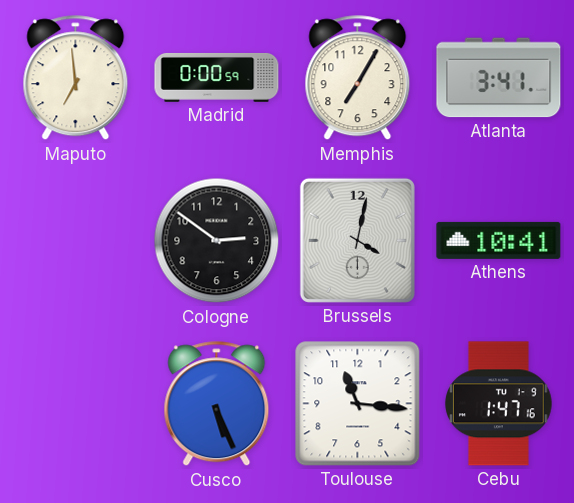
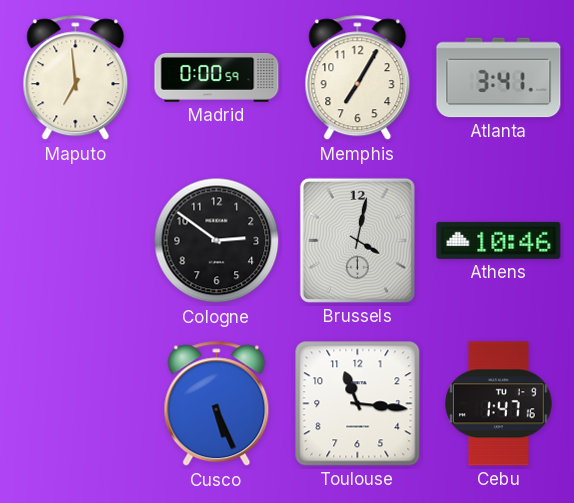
Athens: 10:41 -> 10:46 (499, 240)
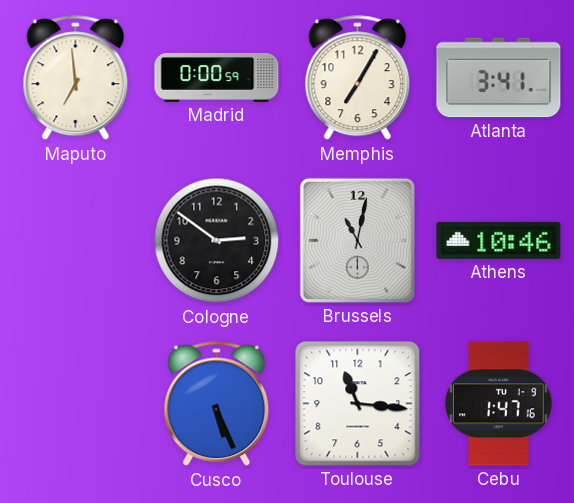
Brussels: 4:02 -> 11:02 (357, 240)
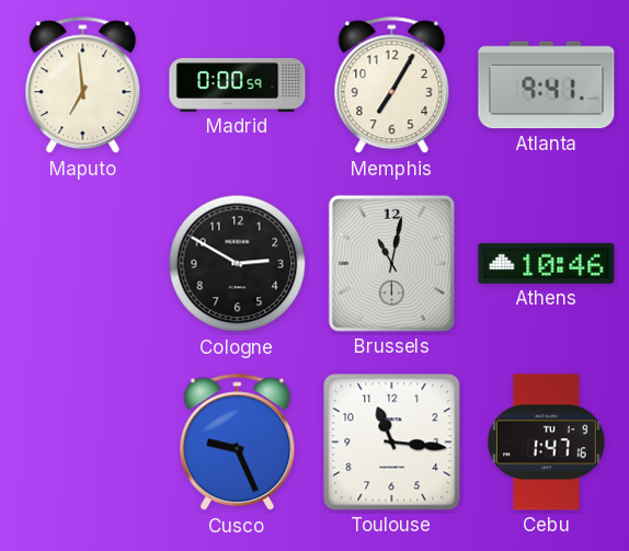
Atlanta: 3:41 -> 9:41 (547, 85)
Cologne: 2:51 -> 2:50 (238, 264)
Cusco: 5:26 -> 9:26 (238, 443)
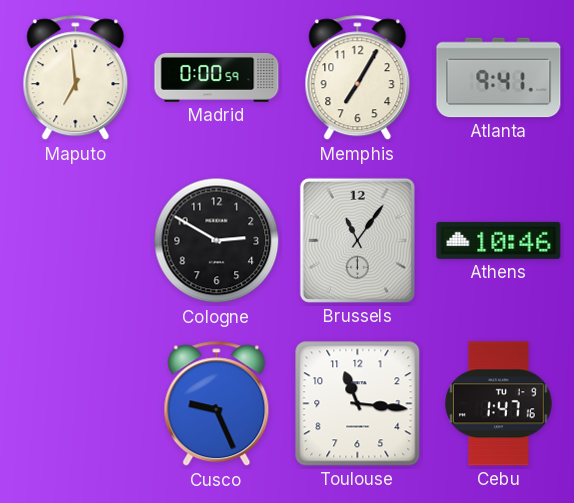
Brussels: 11:02 -> 11:06 (357, 240)
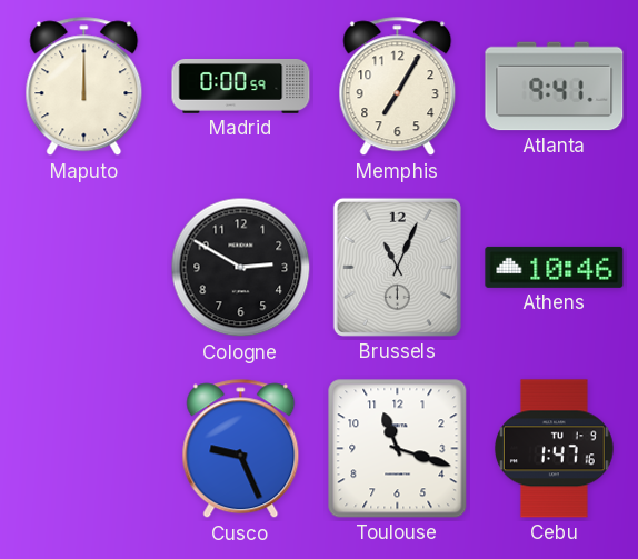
Maputo: 6:59 -> 12:00 (84, 87)
Brussels: 11:06 -> 11:04 (397, 267)
Toulouse: 11:16 -> 11:18 (398, 449)
